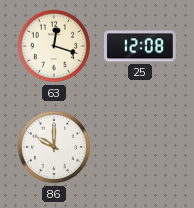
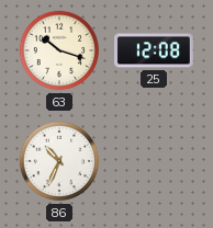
63: 12:18 -> 10:18 (59, 50)
86: 10:00 -> 10:34 (59, 161)
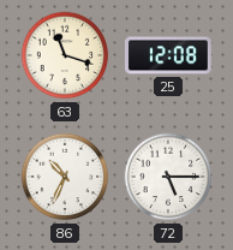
63: 10:18 -> 11:18 (65, 55)
72: none -> 5:15 (168, 177)
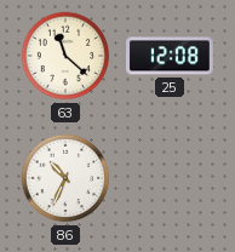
63: 11:18 -> 11:22 (65, 56)
72: 5:15 -> none (168, 177)
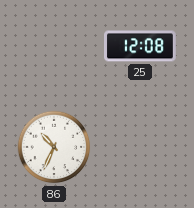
63: 11:22 -> none (65, 56)
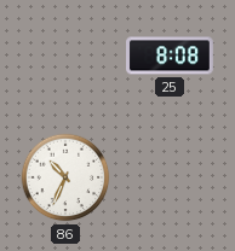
25: 12:08 -> 8:08 (171, 56)
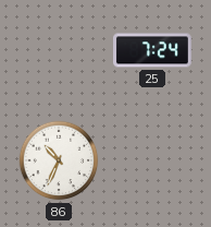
25: 8:08 -> 7:24 (153, 50)
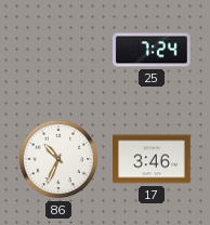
17: none -> 3:46 (153, 159)
